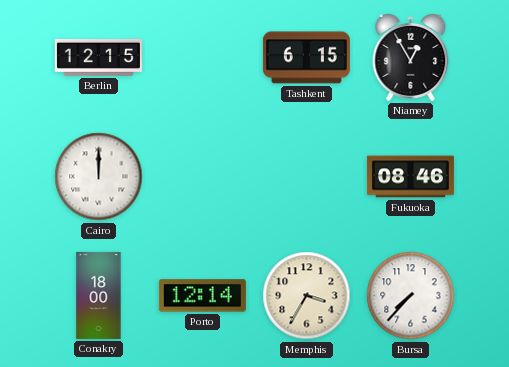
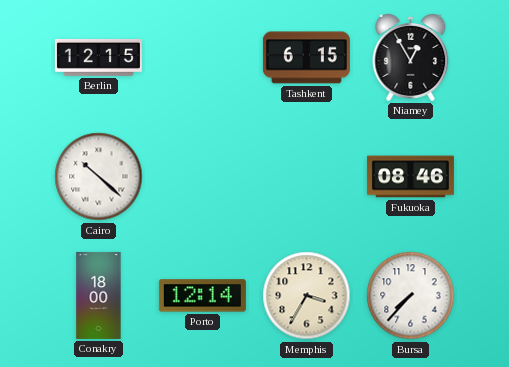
Cairo: 12:00 -> 10:22 (99, 177)
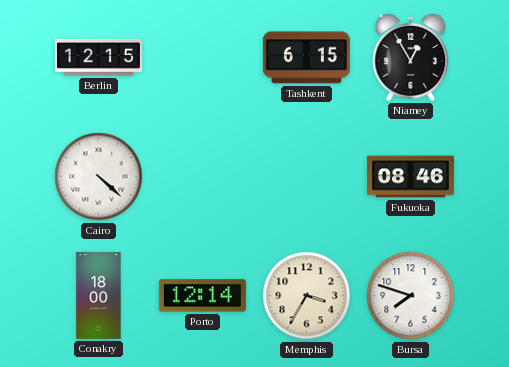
Cairo: 10:22 -> 4:22 (99, 177)
Bursa: 7:37 -> 7:48 (411, 296)
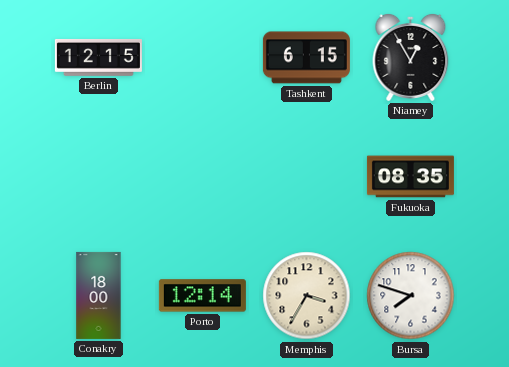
Cairo: 4:22 -> none (99, 177)
Fukuoka: 08:46 -> 08:35 (410, 177)
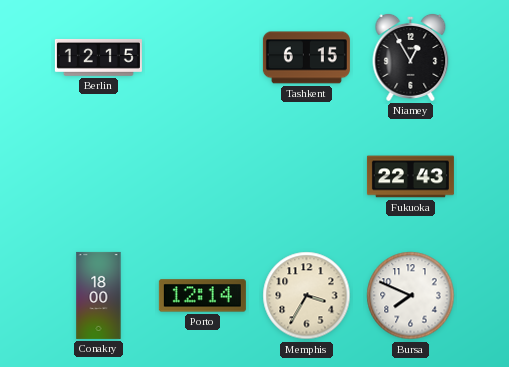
Fukuoka: 08:35 -> 22:43 (410, 177)
Bursa: 7:48 -> 7:49 (411, 296)
